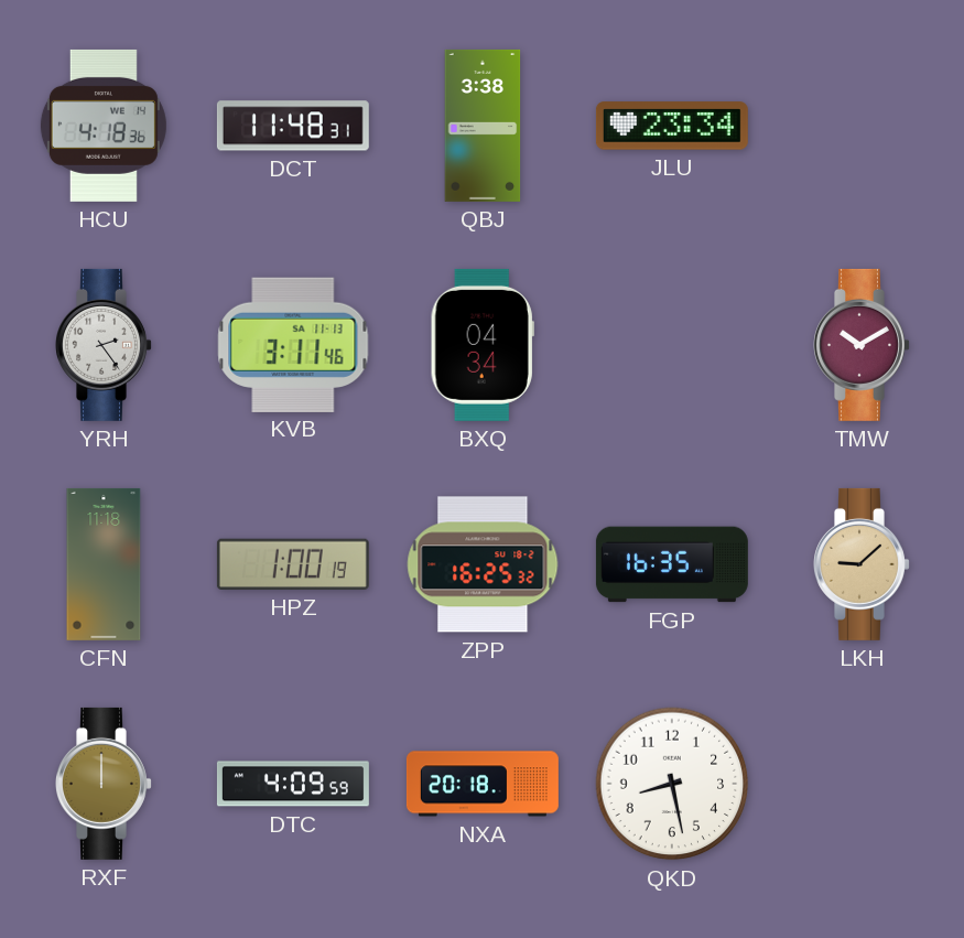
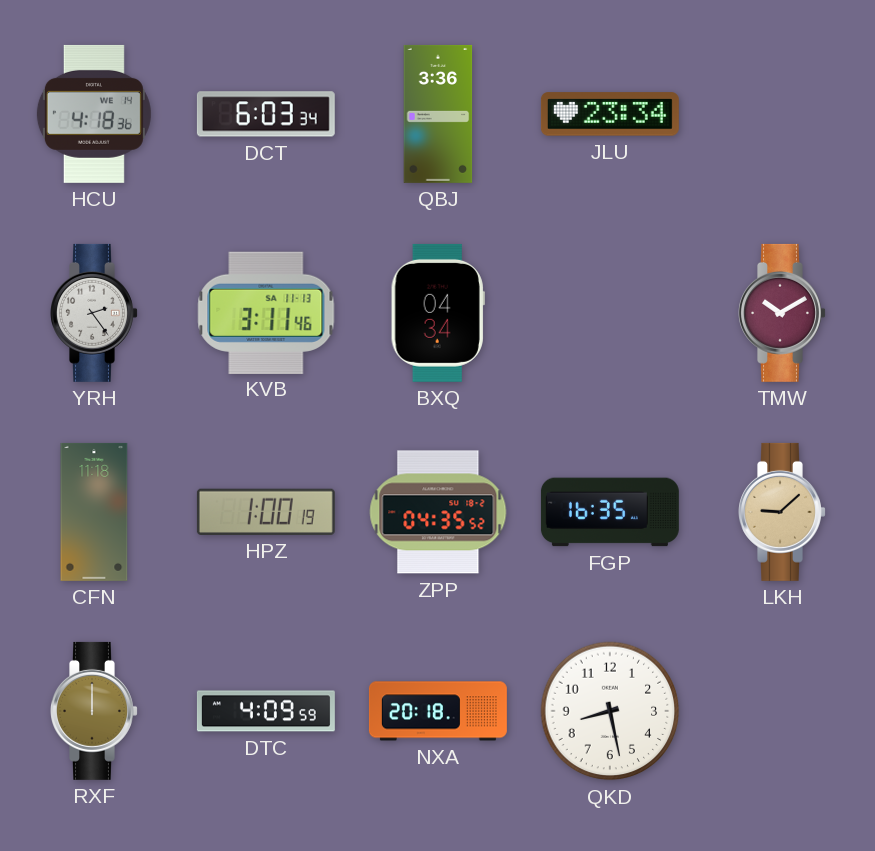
DCT: 11:48 -> 6:03 (266, 114)
QBJ: 3:38 -> 3:36 (438, 114)
ZPP: 16:25 -> 04:35 (438, 512)
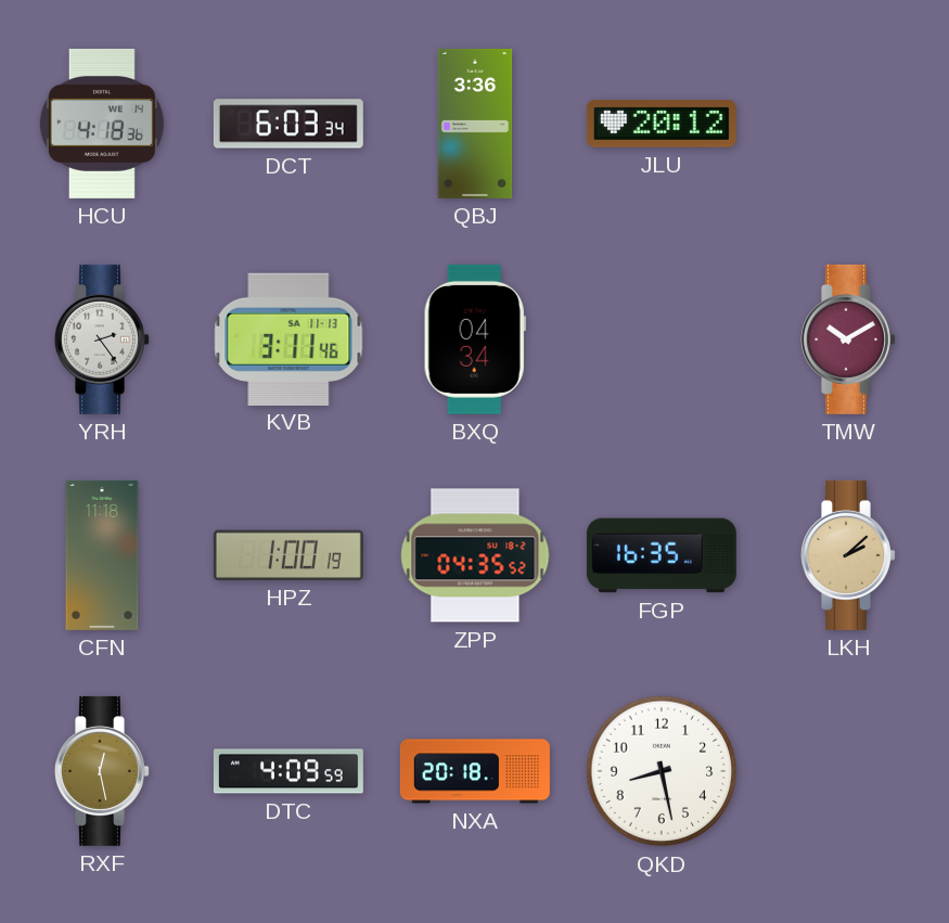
JLU: 23:34 -> 20:12 (662, 124)
LKH: 9:08 -> 2:08 (849, 555)
RXF: 12:00 -> 12:28 (103, 771)
